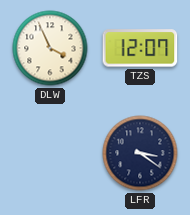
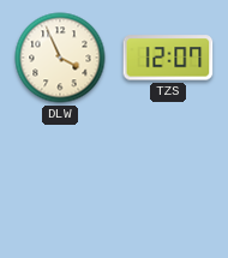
LFR: 3:21 -> none (140, 153)
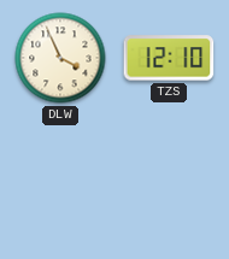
TZS: 12:07 -> 12:10 (169, 58)
